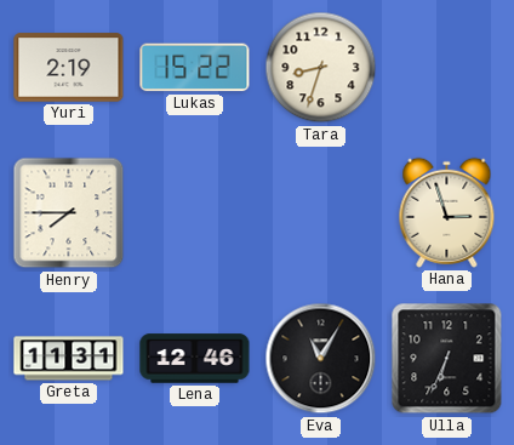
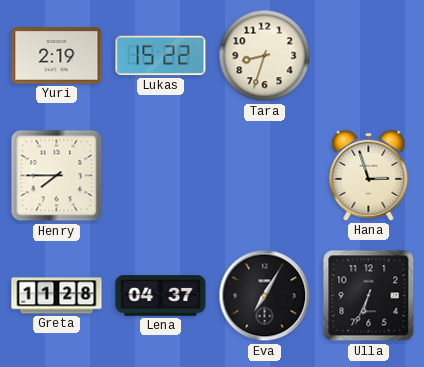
Greta: 11:31 -> 11:28 (57, 296)
Lena: 12:46 -> 04:37 (161, 296)
Eva: 11:05 -> 7:05 (265, 296)
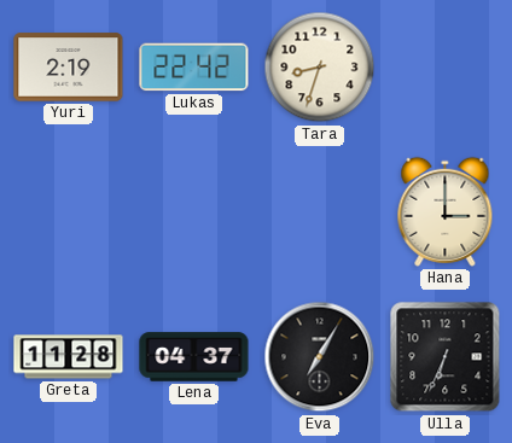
Lukas: 15:22 -> 22:42 (194, 68)
Henry: 7:45 -> none (57, 176)
Hana: 2:57 -> 3:00 (446, 211)
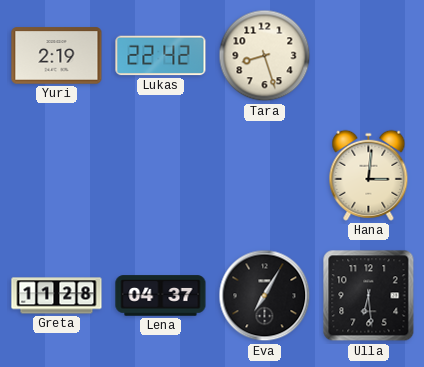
Tara: 8:33 -> 8:27 (265, 56)
Hana: 3:00 -> 3:01 (369, 175)
Ulla: 6:34 -> 6:29 (369, 296)
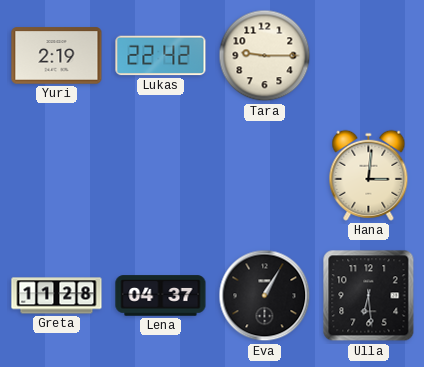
Tara: 8:27 -> 9:15 (265, 56)
Eva: 7:05 -> 1:05 (265, 296)
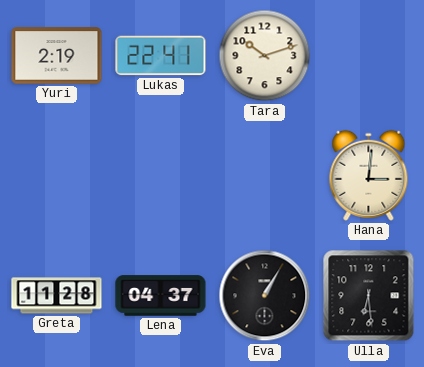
Lukas: 22:42 -> 22:41 (161, 56)
Tara: 9:15 -> 10:12 (265, 56)
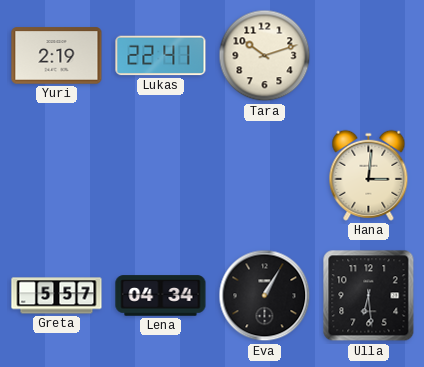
Greta: 11:28 -> 5:57 (57, 296)
Lena: 04:37 -> 04:34 (161, 296)
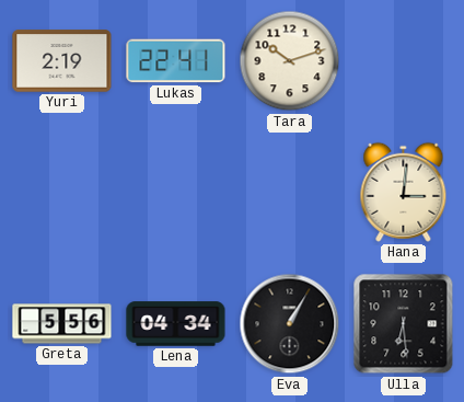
Greta: 5:57 -> 5:56 (62, 324)
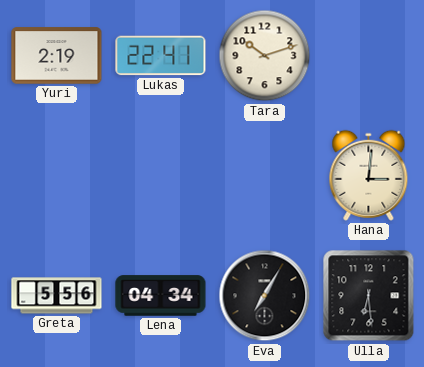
Eva: 1:05 -> 7:05 (265, 296)
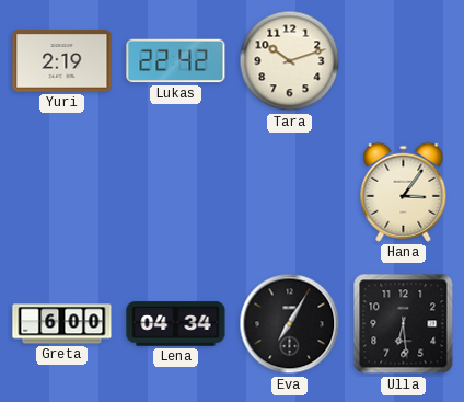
Lukas: 22:41 -> 22:42 (176, 61)
Hana: 3:01 -> 3:06 (404, 192)
Greta: 5:56 -> 6:00 (62, 324)
